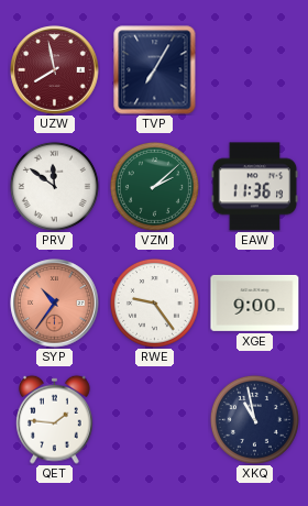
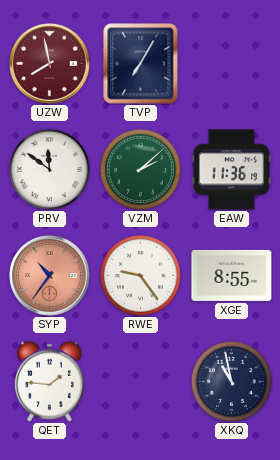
XGE: 9:00 -> 8:55 (232, 275)
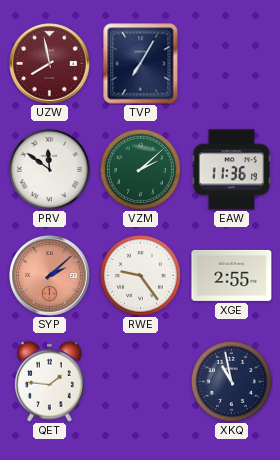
SYP: 10:36 -> 2:08 (50, 276)
XGE: 8:55 -> 2:55 (232, 275)
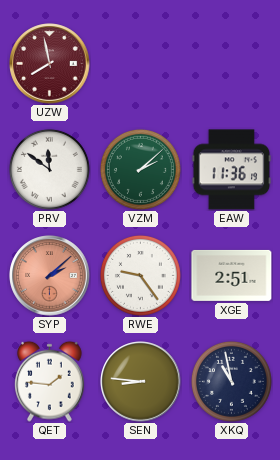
TVP: 7:05 -> none (141, 64)
XGE: 2:55 -> 2:51 (232, 275)
SEN: none -> 8:46 (141, 382)
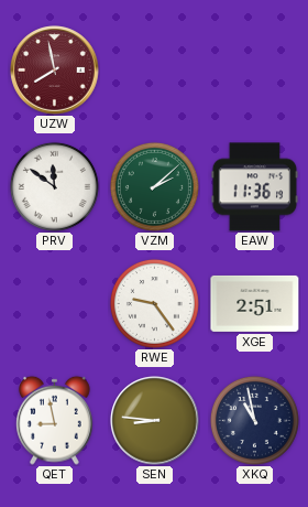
SYP: 2:08 -> none (50, 276)
QET: 1:46 -> 8:58 (55, 420)
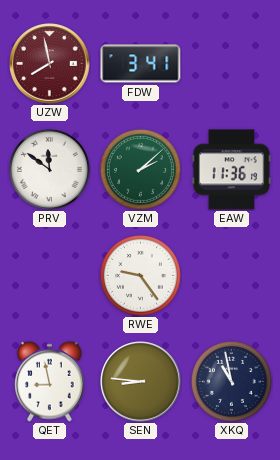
FDW: none -> 3:41 (141, 64)
XGE: 2:51 -> none (255, 303)
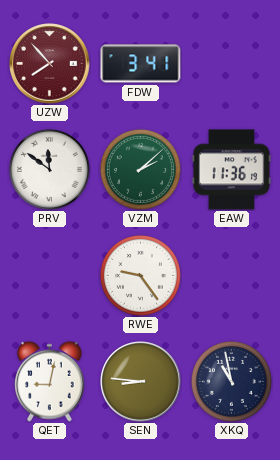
UZW: 7:58 -> 7:53 (50, 64)
QET: 8:58 -> 9:02 (50, 381)
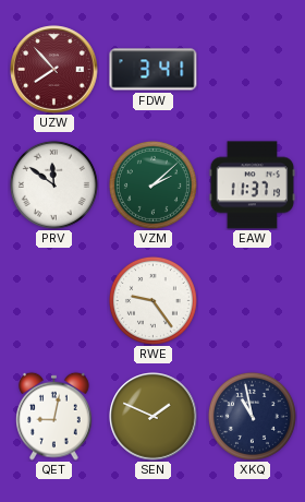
EAW: 11:36 -> 11:37 (253, 186)
SEN: 8:46 -> 1:49 (154, 417)
